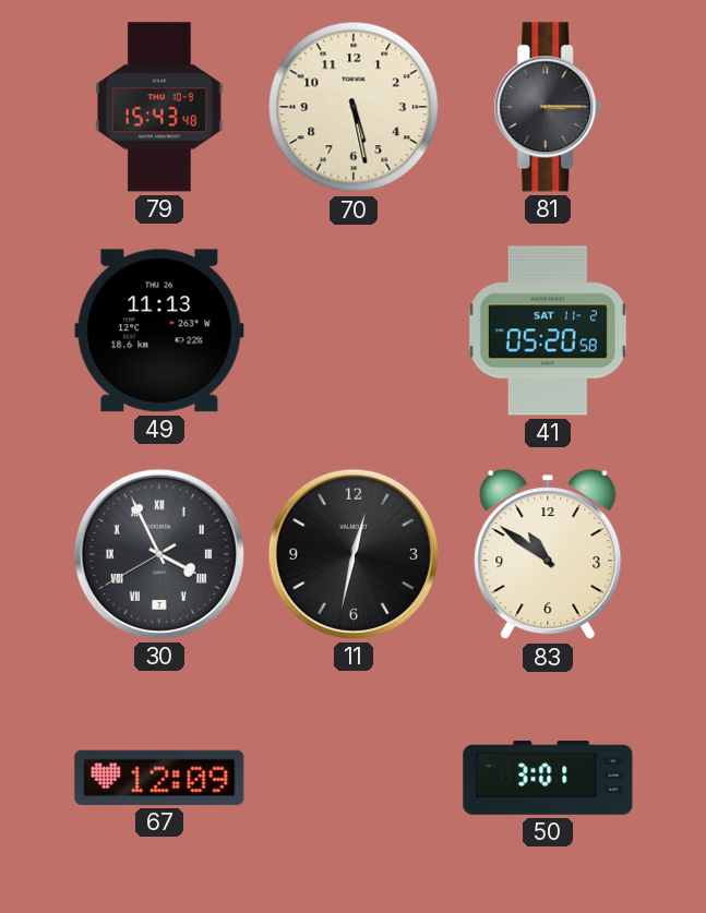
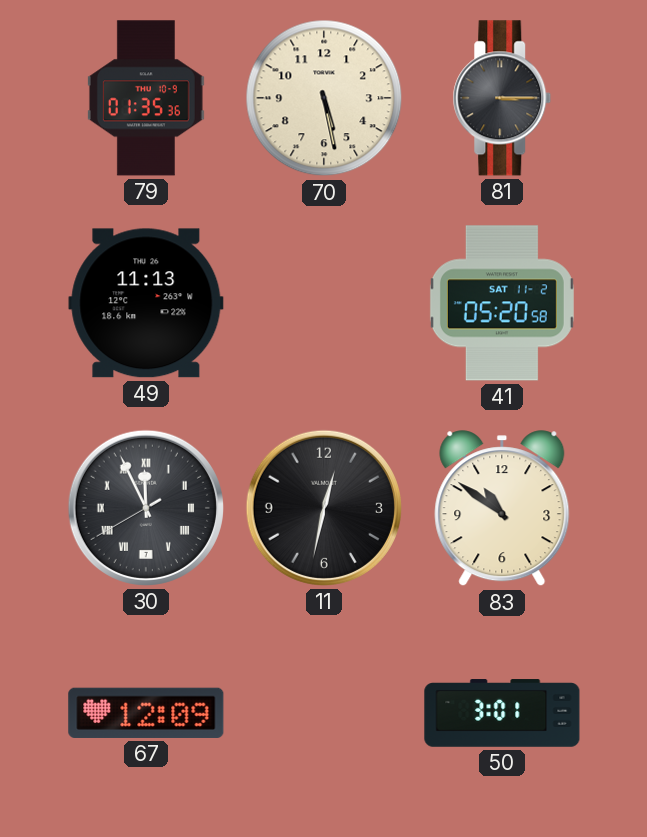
79: 15:43 -> 01:35 (146, 98)
30: 3:55 -> 11:55 (146, 508)
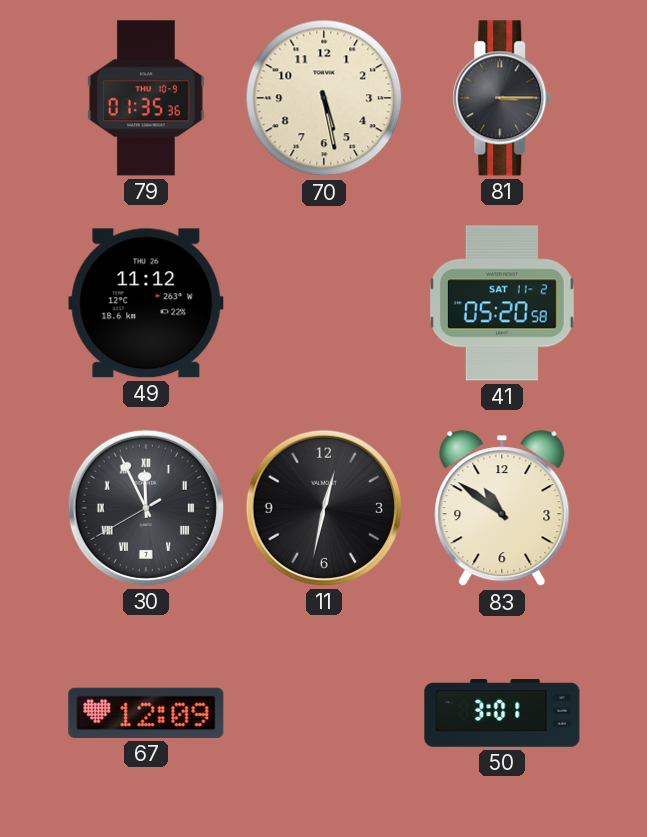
49: 11:13 -> 11:12 (146, 303)
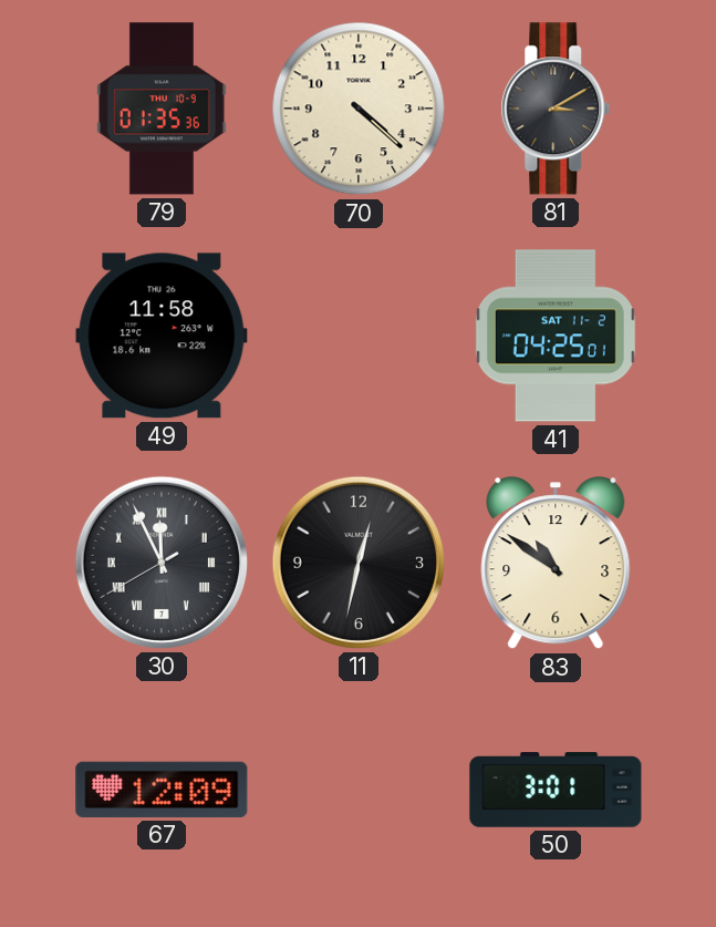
70: 5:28 -> 4:22 (359, 109)
81: 3:15 -> 3:10 (556, 109)
49: 11:12 -> 11:58 (162, 336)
41: 05:20 -> 04:25 (556, 336)
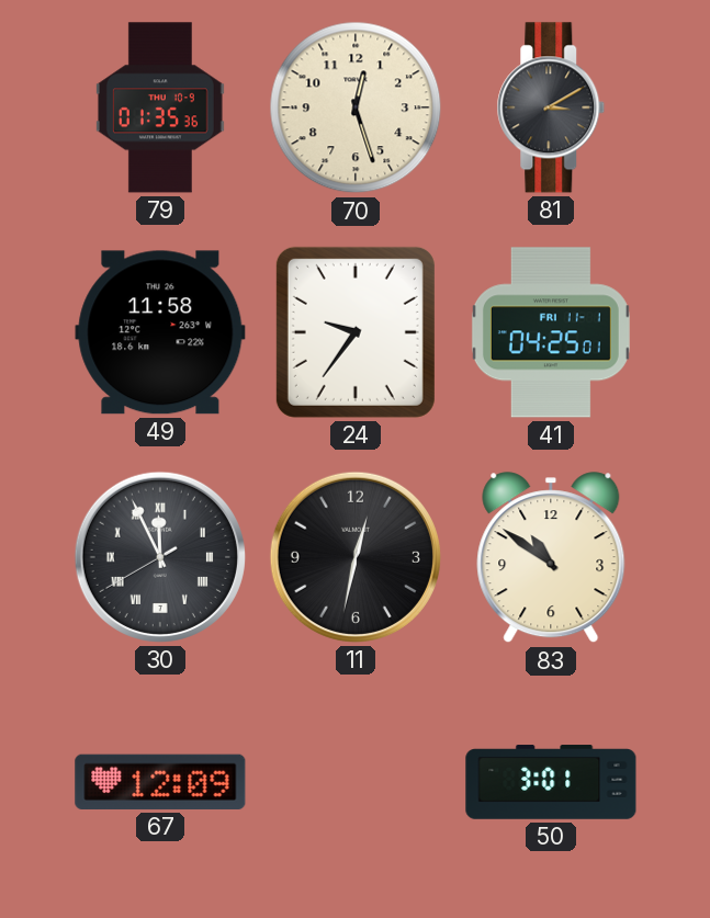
70: 4:22 -> 12:27 (356, 107)
24: none -> 9:36 (356, 332)
41 date: SAT 11-2 -> FRI 11-1 (551, 332)
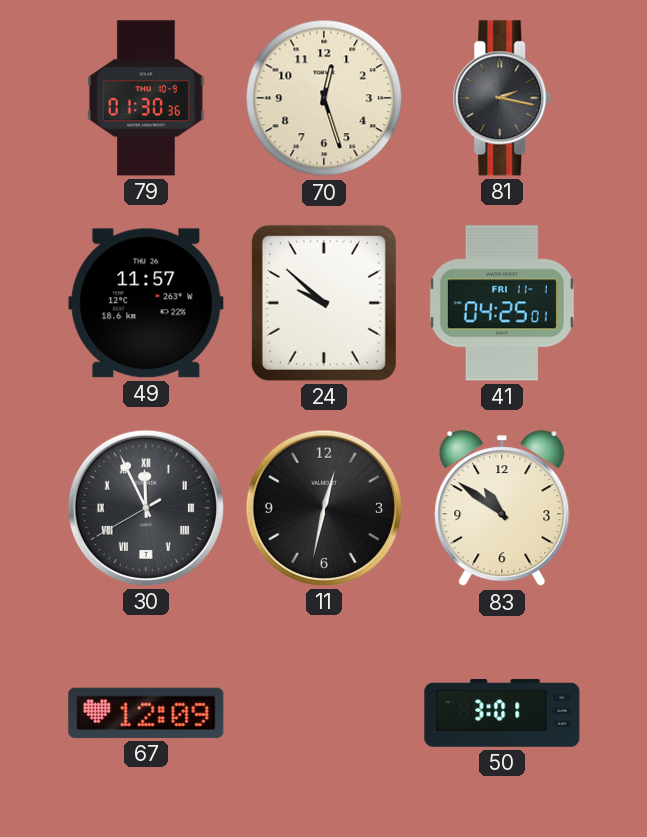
79: 01:35 -> 01:30 (146, 98)
81: 3:10 -> 2:17 (502, 98)
49: 11:58 -> 11:57 (146, 303)
24: 9:36 -> 9:52 (324, 303)
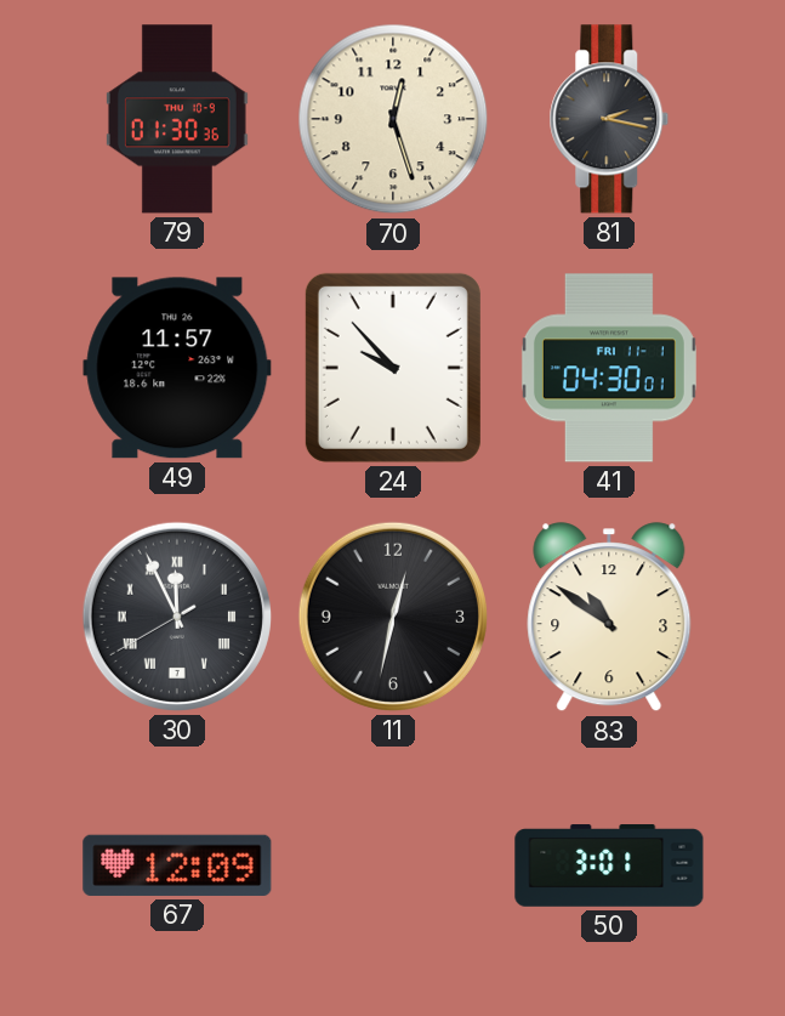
24: 9:52 -> 9:53 (393, 368)
41: 04:25 -> 04:30 (609, 368)
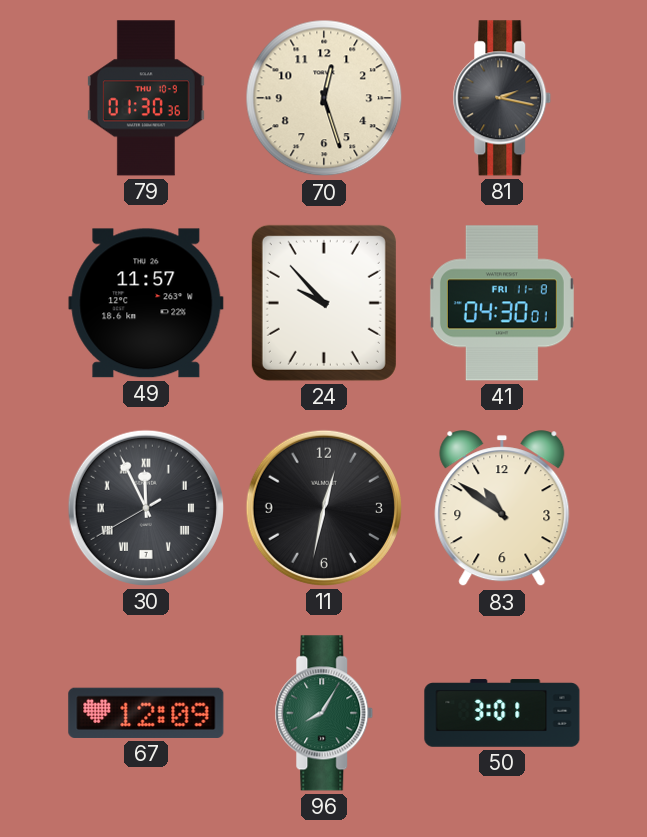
41 date: FRI 11-1 -> FRI 11-8 (502, 303)
96: none -> 8:05 (324, 713)
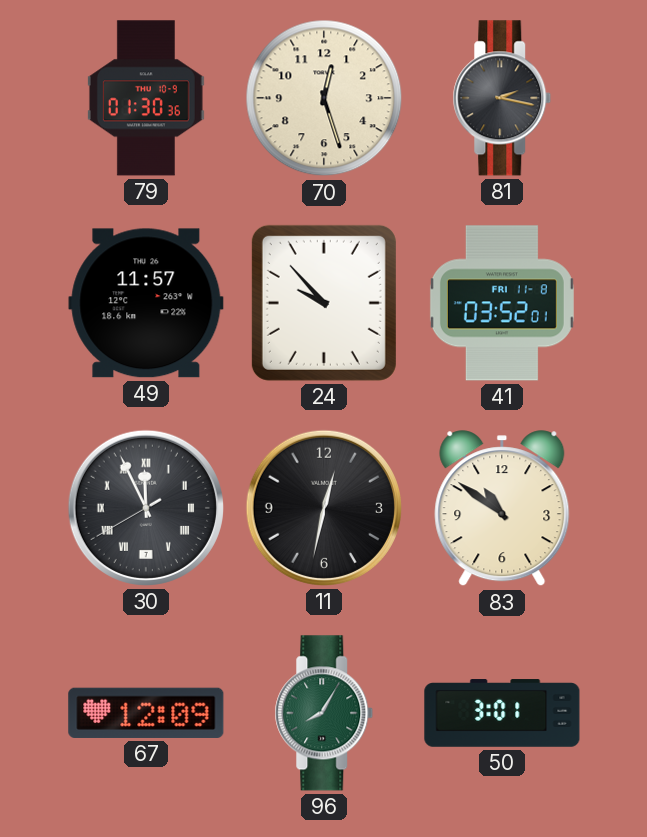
41: 04:30 -> 03:52 (502, 303)
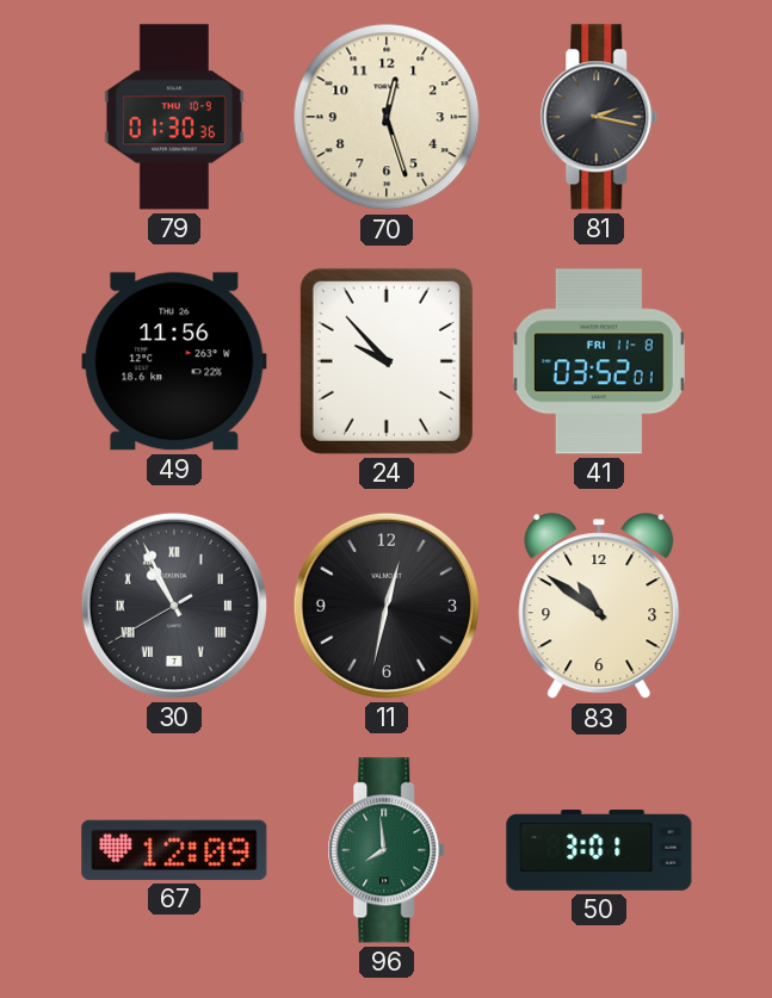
49: 11:57 -> 11:56 (174, 361)
30: 11:55 -> 10:55 (174, 606)
96: 8:05 -> 7:59 (387, 850)
